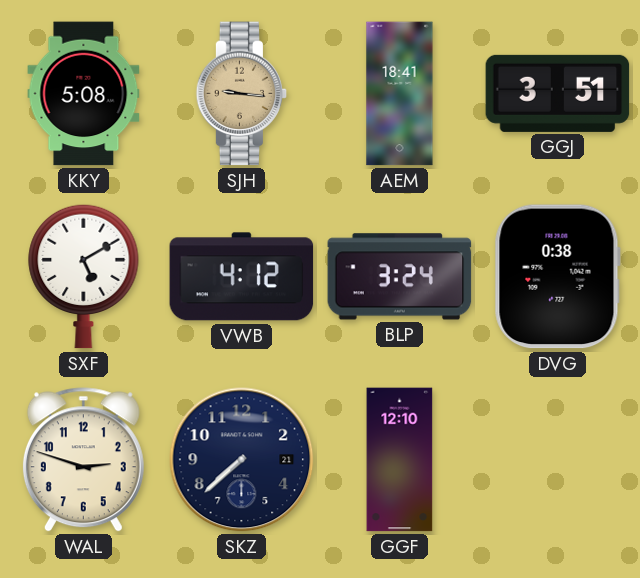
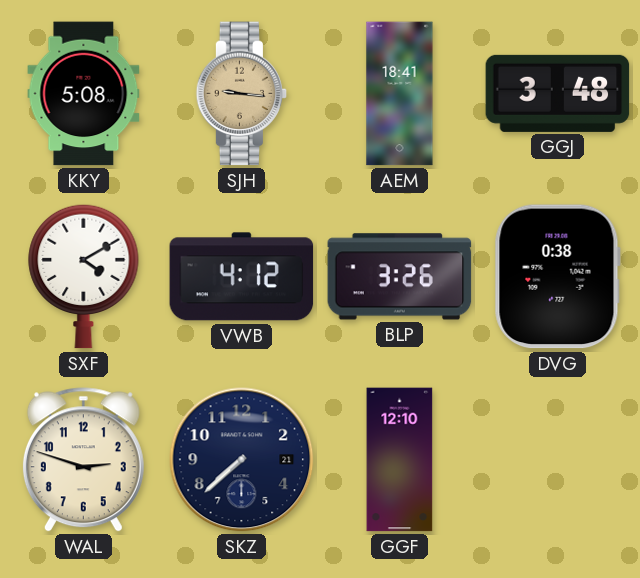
GGJ: 3:51 -> 3:48 (558, 93)
SXF: 5:10 -> 4:10 (84, 276)
BLP: 3:24 -> 3:26 (400, 277)
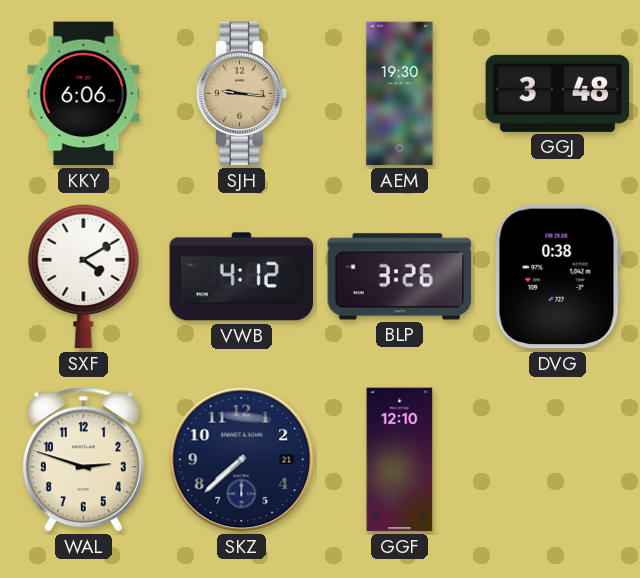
KKY: 5:08 -> 6:06 (84, 94)
AEM: 18:41 -> 19:30 (400, 94)
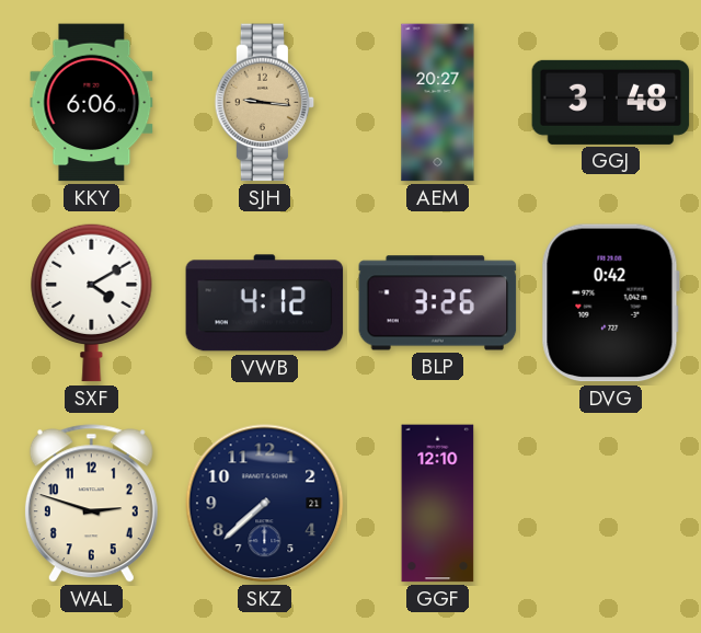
AEM: 19:30 -> 20:27 (438, 103)
DVG: 0:38 -> 0:42 (610, 303)
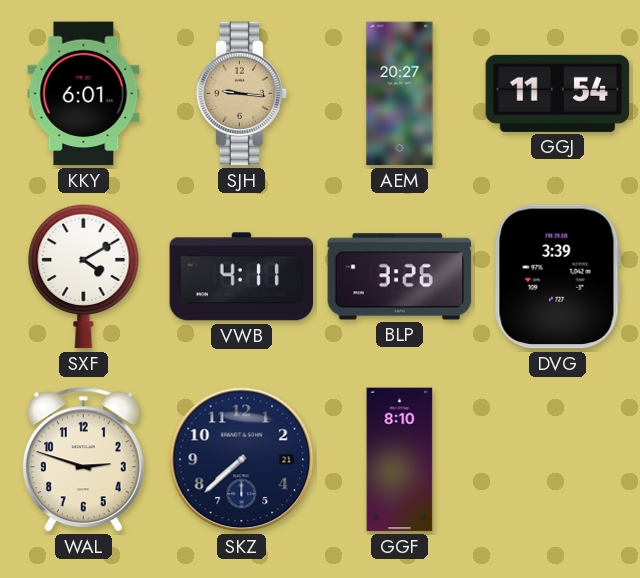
KKY: 6:06 -> 6:01 (84, 94)
GGJ: 3:48 -> 11:54 (558, 93)
VWB: 4:12 -> 4:11 (242, 277)
DVG: 0:42 -> 3:39 (557, 277)
GGF: 12:10 -> 8:10 (400, 460)
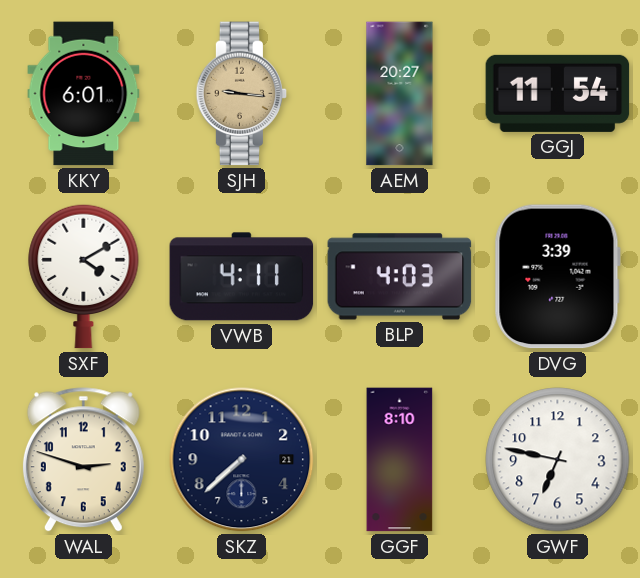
BLP: 3:26 -> 4:03 (400, 277)
GWF: none -> 6:47 (558, 460)
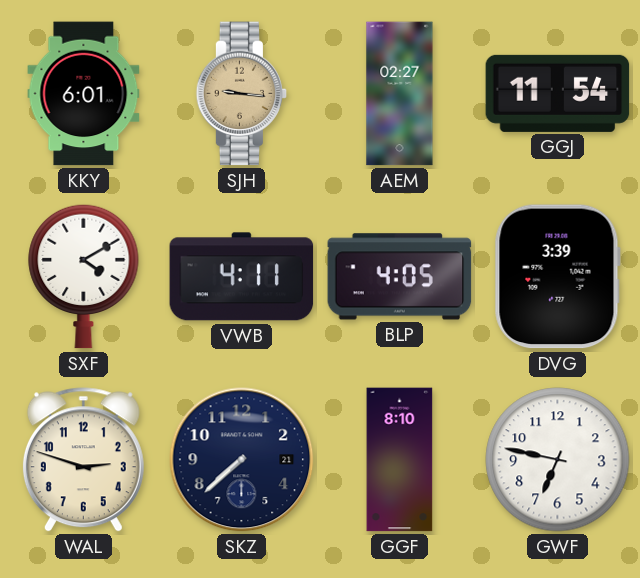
AEM: 20:27 -> 02:27 (400, 94)
BLP: 4:03 -> 4:05 (400, 277)
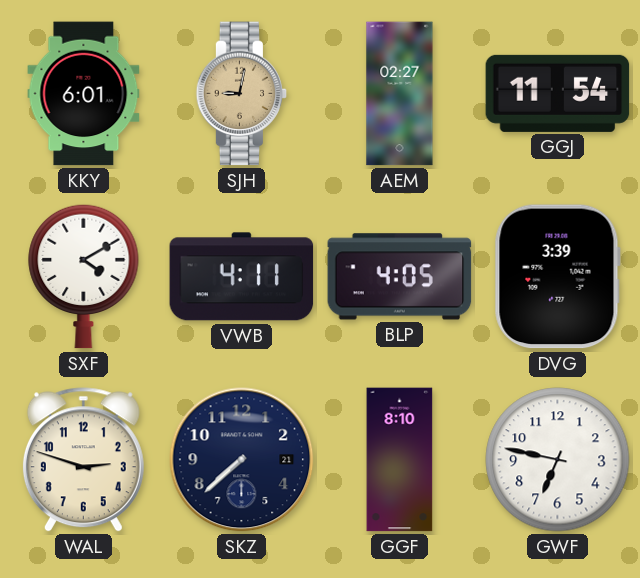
SJH: 9:16 -> 9:02 (242, 94)
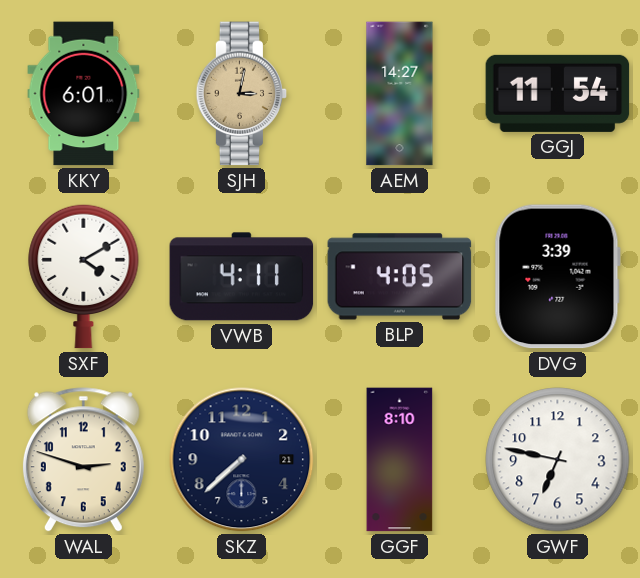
SJH: 9:02 -> 3:02 (242, 94)
AEM: 02:27 -> 14:27 (400, 94)
